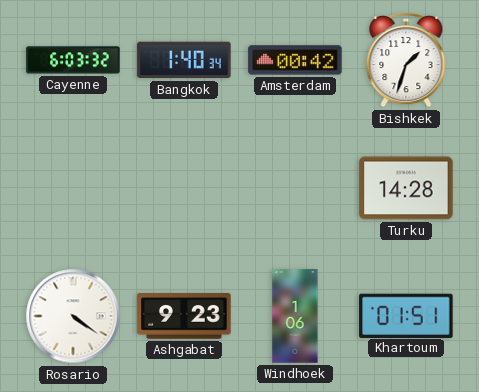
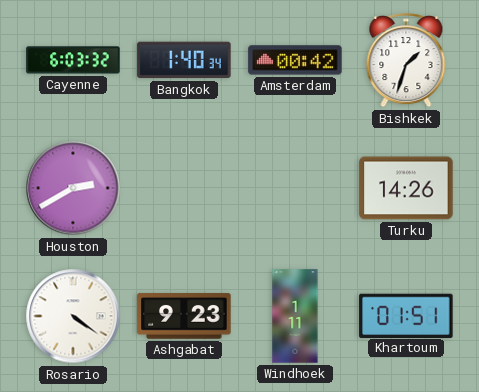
Houston: none -> 2:40 (73, 188)
Turku: 14:28 -> 14:26 (406, 188)
Windhoek: 1:06 -> 1:11 (295, 316)
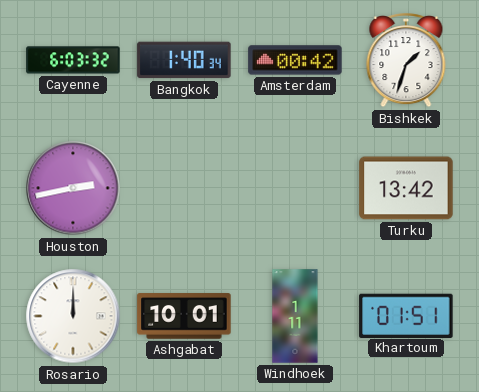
Houston: 2:40 -> 2:43 (73, 188)
Turku: 14:26 -> 13:42 (406, 188)
Rosario: 4:21 -> 12:00 (73, 316)
Ashgabat: 9:23 -> 10:01 (184, 316)
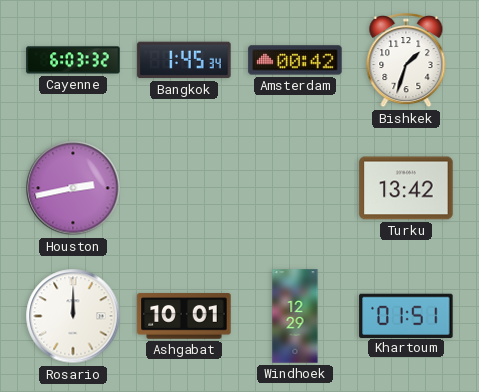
Bangkok: 1:40 -> 1:45 (184, 60)
Windhoek: 1:11 -> 12:29 (295, 316)
